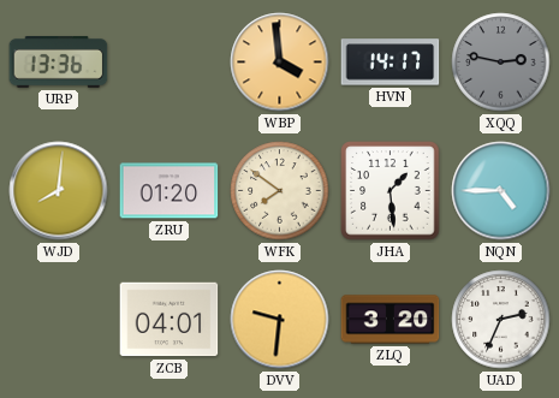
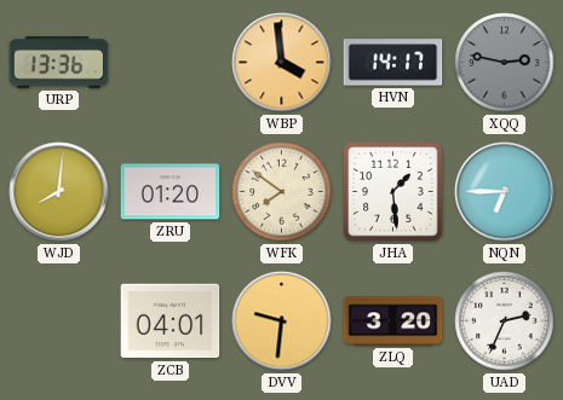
NQN: 4:45 -> 6:45 (505, 192)
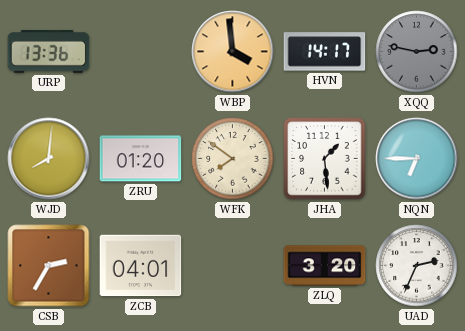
CSB: none -> 2:35 (49, 266)
DVV: 9:31 -> none (282, 321)
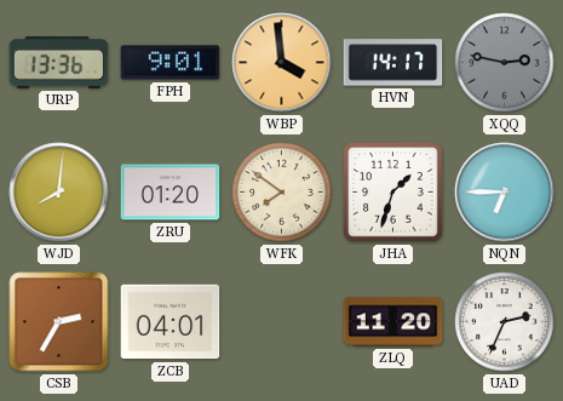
FPH: none -> 9:01 (171, 63)
JHA: 1:29 -> 1:33 (393, 193)
ZLQ: 3:20 -> 11:20 (393, 322)
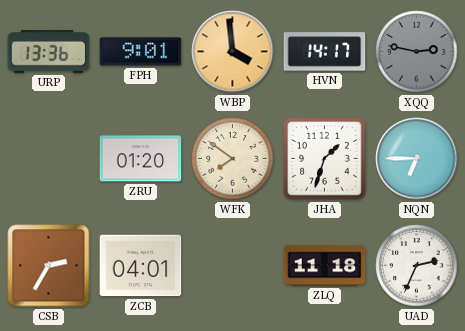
WJD: 8:01 -> none (59, 193)
ZLQ: 11:20 -> 11:18 (325, 266)
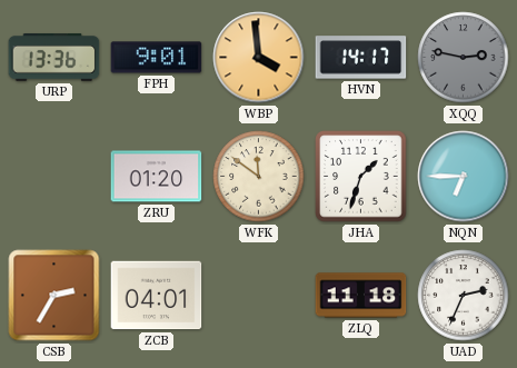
WFK: 7:51 -> 11:51 (259, 177)
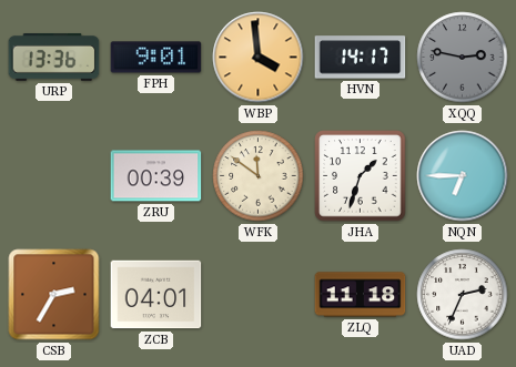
ZRU: 01:20 -> 00:39 (156, 176)
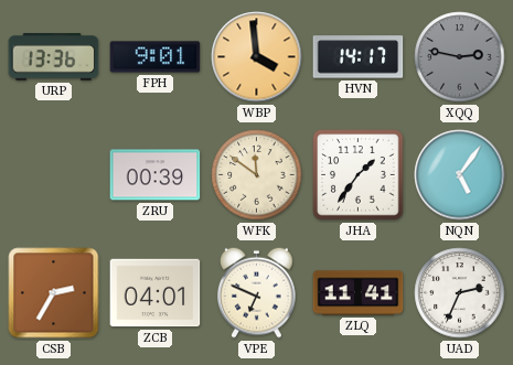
JHA: 1:33 -> 1:36 (359, 175)
NQN: 6:45 -> 5:06 (460, 175)
VPE: none -> 6:49 (257, 292)
ZLQ: 11:18 -> 11:41 (359, 293)
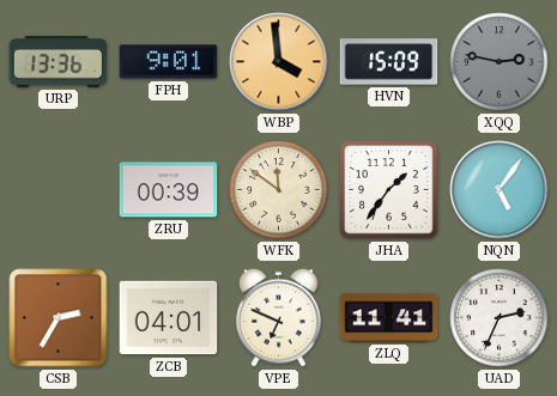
HVN: 14:17 -> 15:09 (389, 62)
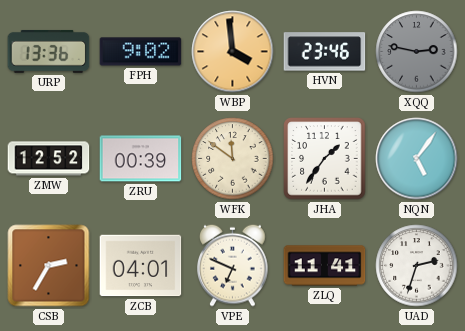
FPH: 9:01 -> 9:02 (141, 52)
HVN: 15:09 -> 23:46 (325, 52)
ZMW: none -> 12:52 (49, 159)
UAD: 2:34 -> 2:33 (417, 266)
